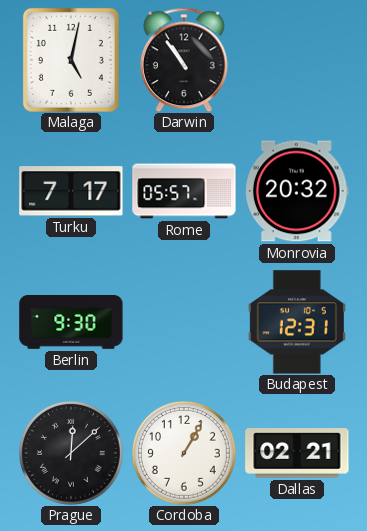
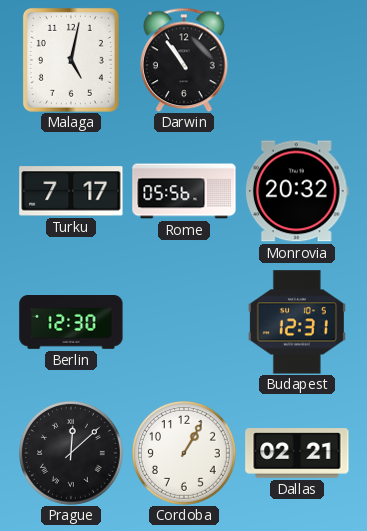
Rome: 05:57 -> 05:56 (184, 191)
Berlin: 9:30 -> 12:30 (71, 323)
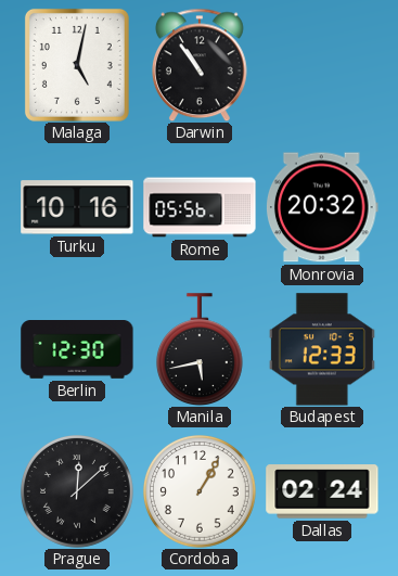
Turku: 7:17 -> 10:16 (77, 207)
Manila: none -> 5:43 (200, 349)
Budapest: 12:31 -> 12:33 (322, 349)
Dallas: 02:21 -> 02:24 (322, 491)
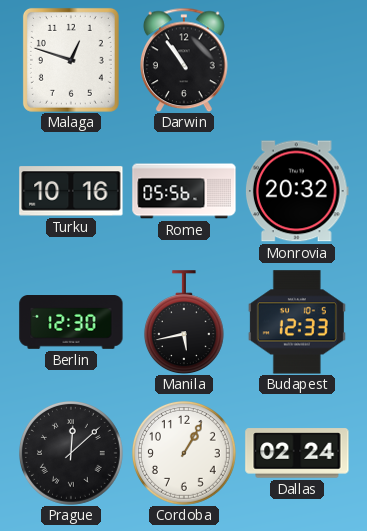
Malaga: 5:02 -> 12:48 (71, 60)
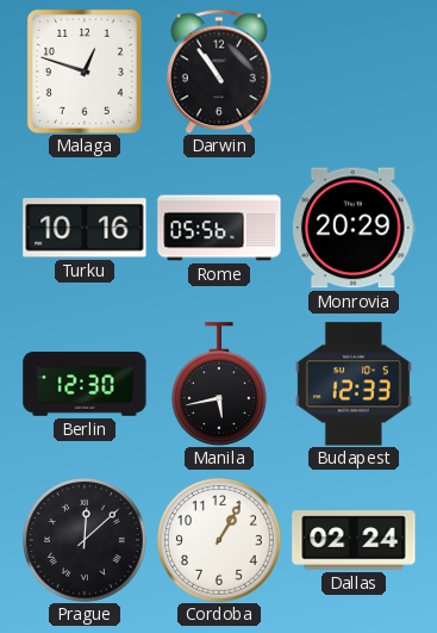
Monrovia: 20:32 -> 20:29 (354, 228)
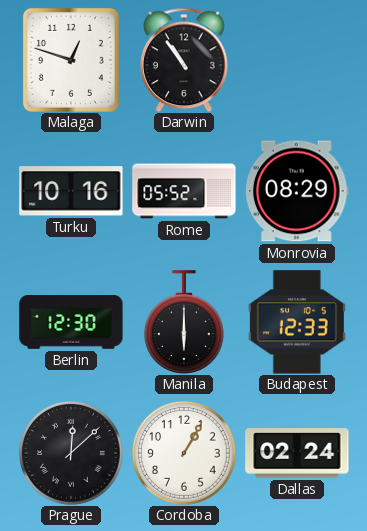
Rome: 05:56 -> 05:52 (184, 191)
Monrovia: 20:29 -> 08:29 (297, 191)
Manila: 5:43 -> 6:00 (184, 322)
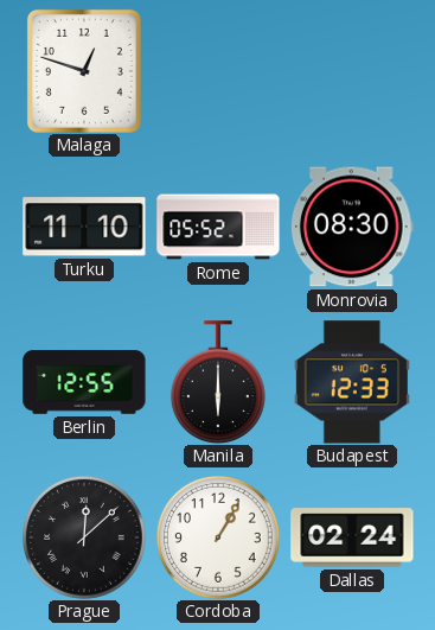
Darwin: 10:54 -> none (185, 60)
Turku: 10:16 -> 11:10 (84, 227)
Monrovia: 08:29 -> 08:30 (352, 227)
Berlin: 12:30 -> 12:55 (84, 383)
